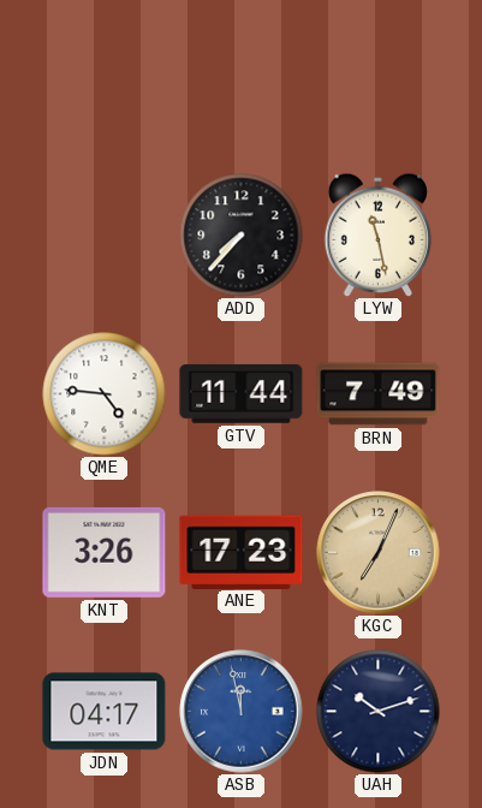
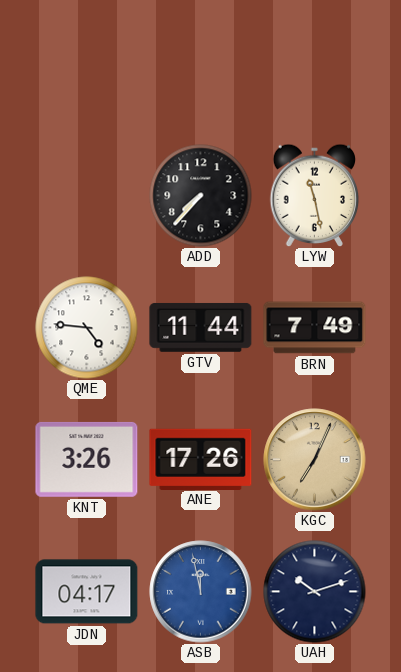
ANE: 17:23 -> 17:26 (201, 459)
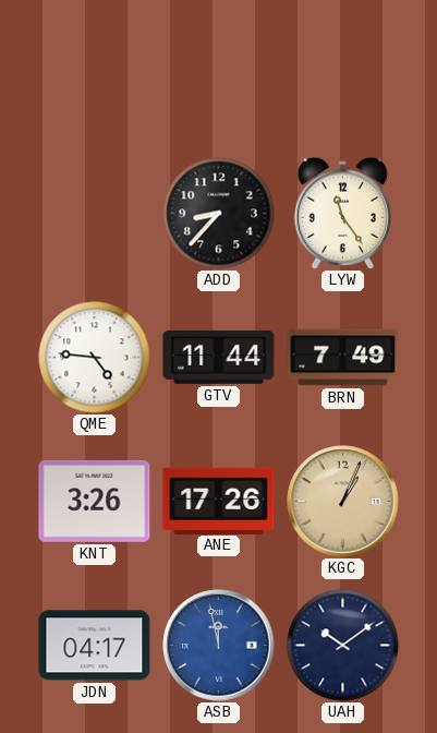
ADD: 7:37 -> 8:37 (219, 214)
LYW: 11:28 -> 11:24 (343, 213)
KGC: 7:04 -> 1:04 (343, 502)
UAH: 10:12 -> 10:09 (343, 646)
